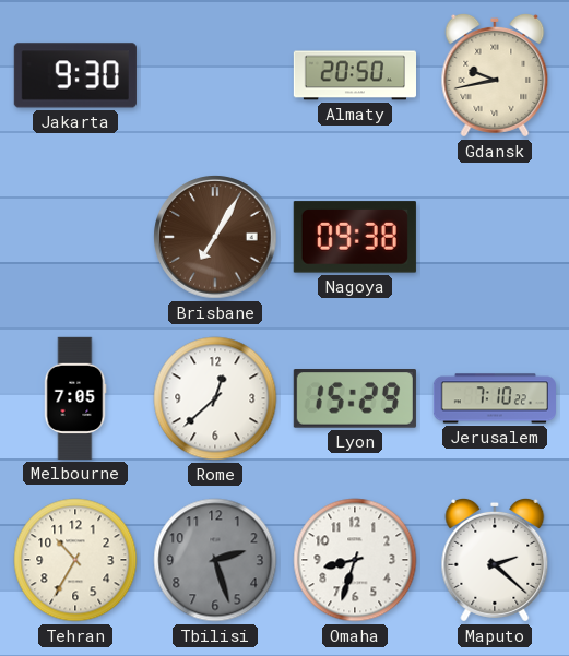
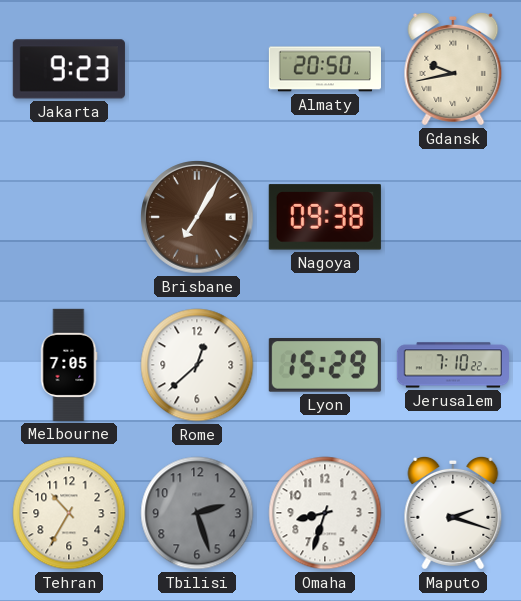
Jakarta: 9:30 -> 9:23 (69, 69)
Maputo: 2:22 -> 2:18 (453, 513)
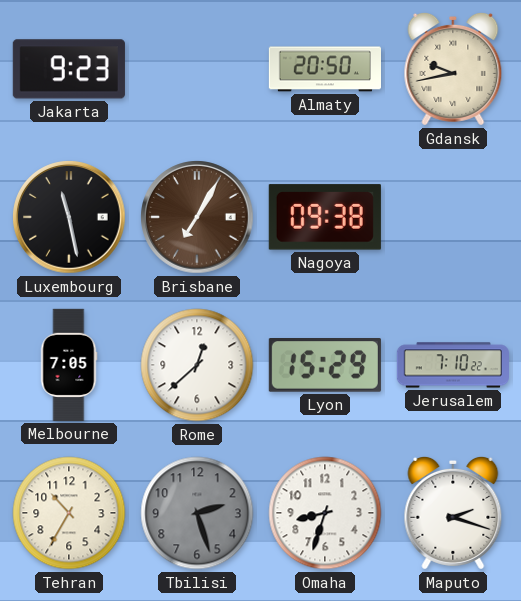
Luxembourg: none -> 11:28 (69, 217)
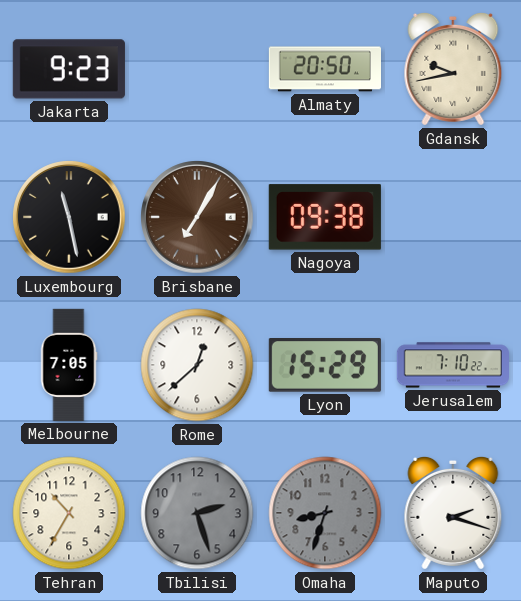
Omaha dial: white -> grey (325, 513)
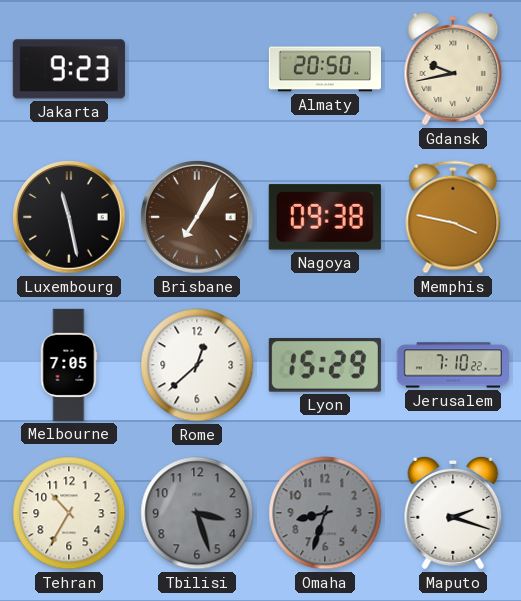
Memphis: none -> 3:47 (453, 217)
Tbilisi: 2:27 -> 3:27 (197, 513)
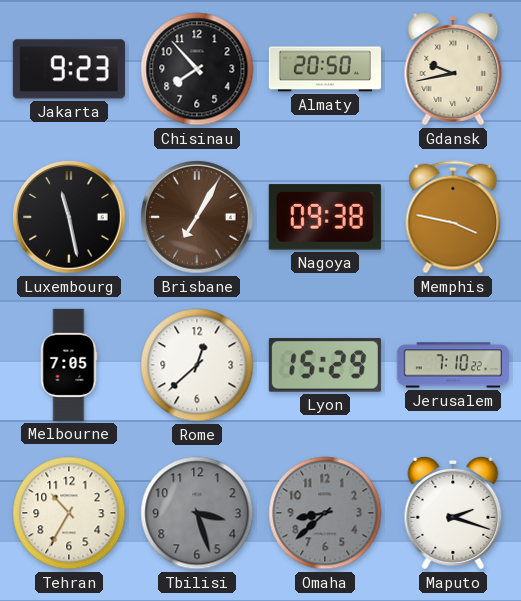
Chisinau: none -> 7:53 (197, 69)
Omaha: 8:33 -> 8:38 (325, 513)
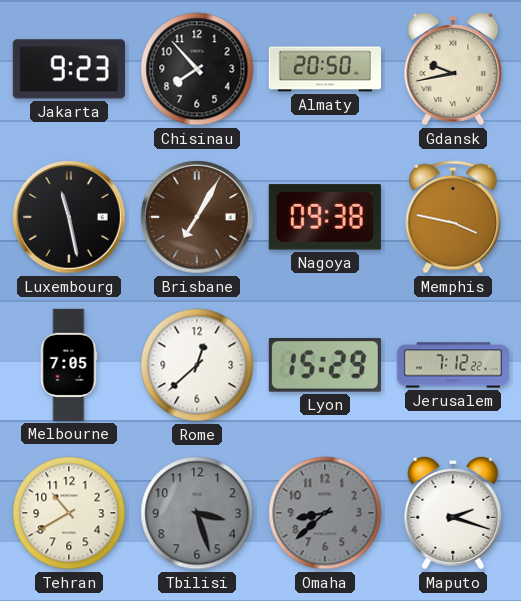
Jerusalem: 7:10 -> 7:12 (453, 365)
Tehran: 10:35 -> 10:40 (69, 513)
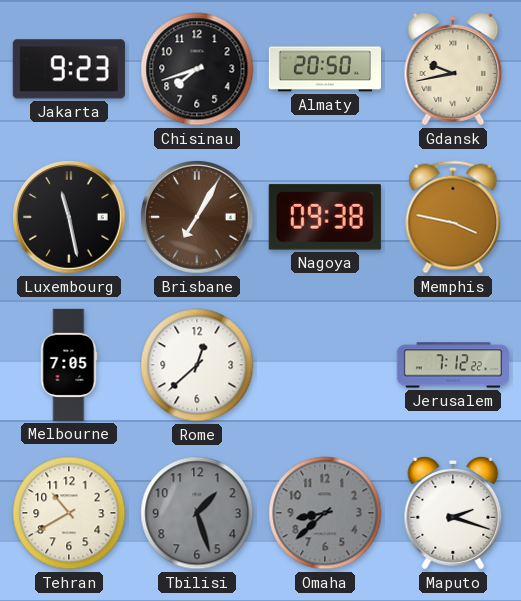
Chisinau: 7:53 -> 7:42 (197, 69)
Lyon: 15:29 -> none (325, 365)
Tbilisi: 3:27 -> 1:27 (197, 513)
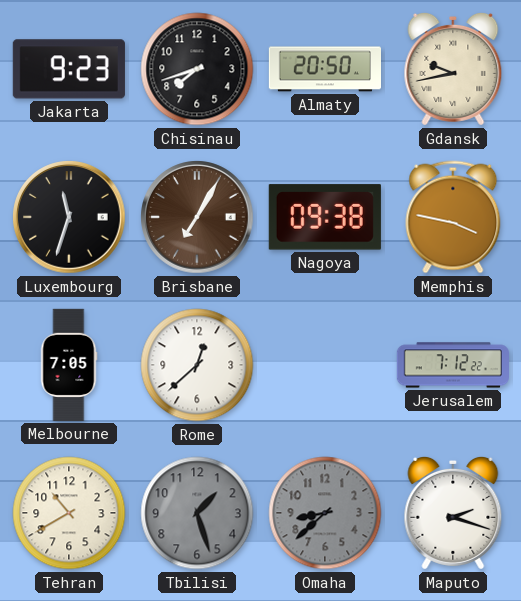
Luxembourg: 11:28 -> 11:33 (69, 217)
